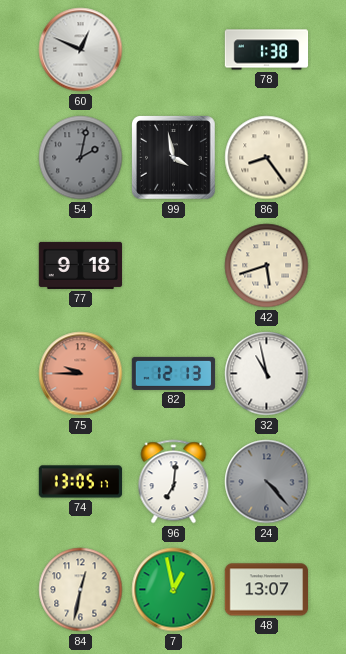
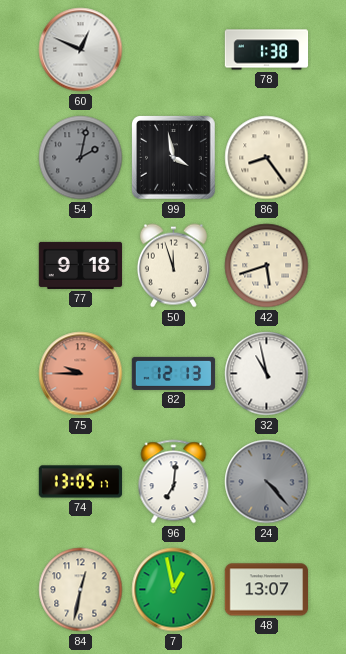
50: none -> 11:57 (173, 266)
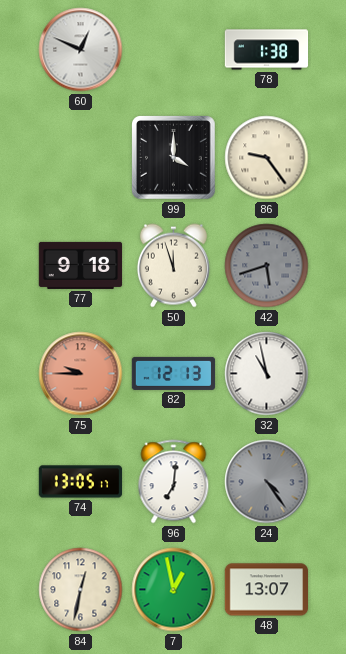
54: 2:02 -> none (81, 158)
99: 3:58 -> 4:00 (174, 158)
86: 8:24 -> 9:24 (267, 158)
42 dial: cream -> grey (267, 266)
24: 4:23 -> 4:24 (267, 482)
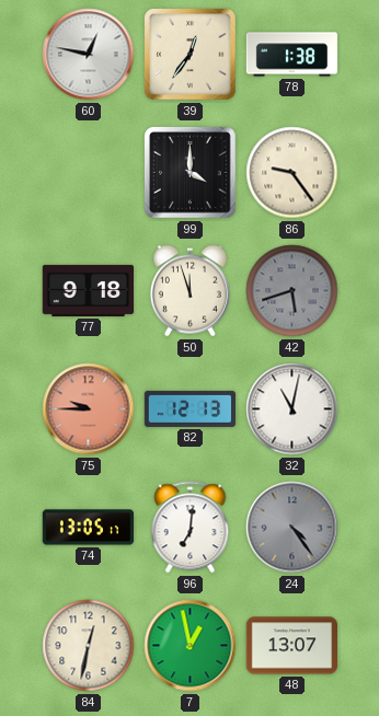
60: 12:49 -> 12:47 (89, 55)
39: none -> 12:36 (191, 55)
32: 10:58 -> 11:02 (292, 409)
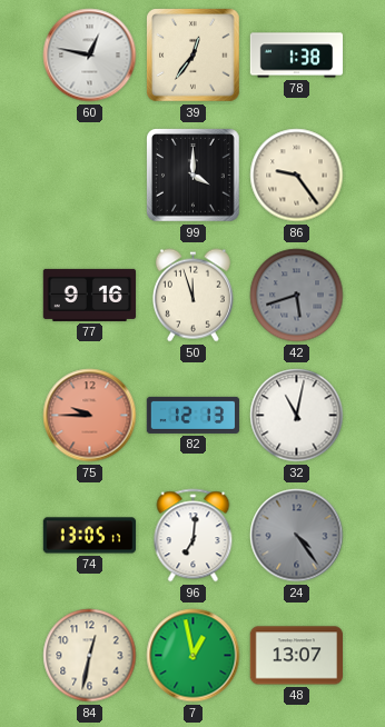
77: 9:18 -> 9:16 (90, 295)
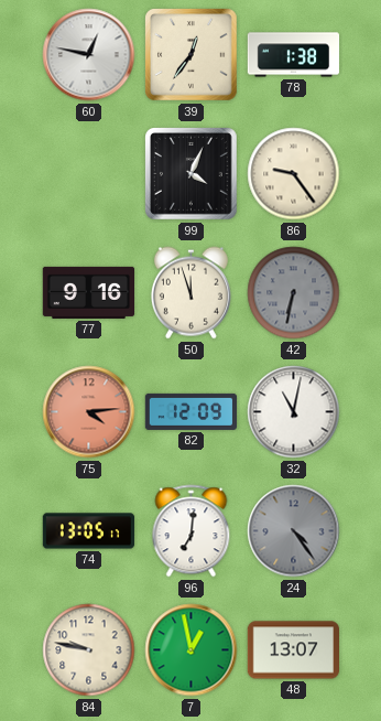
99: 4:00 -> 4:04 (192, 174)
42: 5:42 -> 6:32 (294, 293)
75: 9:45 -> 4:14 (89, 412)
82: 12:13 -> 12:09 (192, 411)
84: 12:32 -> 9:47 (89, 650)
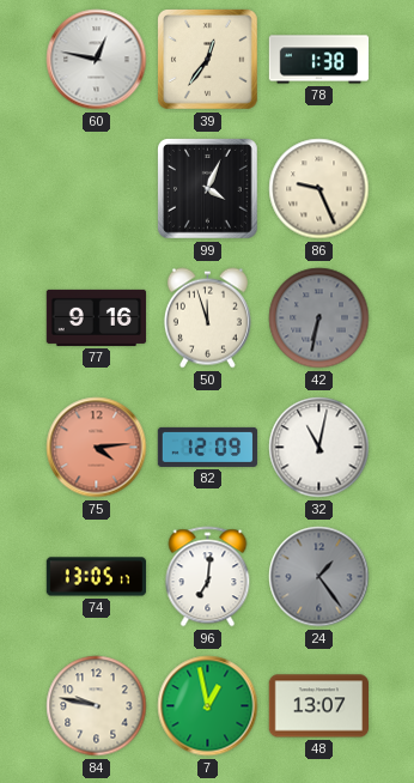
86: 9:24 -> 9:26 (319, 189)
24: 4:24 -> 1:24 (319, 577)
